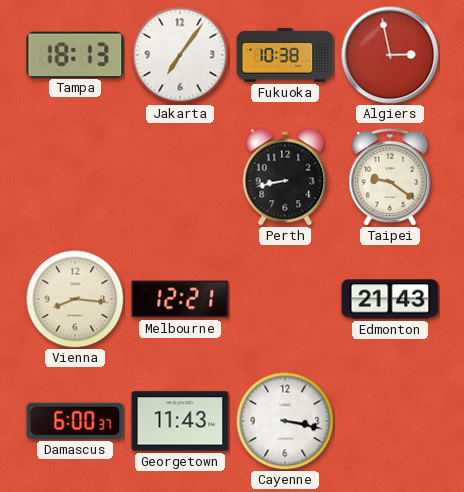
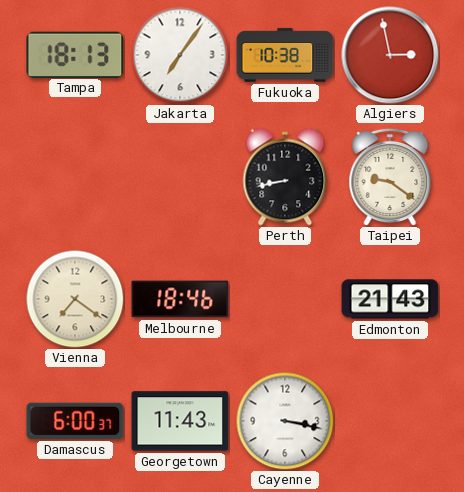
Vienna: 8:16 -> 7:21 (75, 299)
Melbourne: 12:21 -> 18:46 (180, 299)
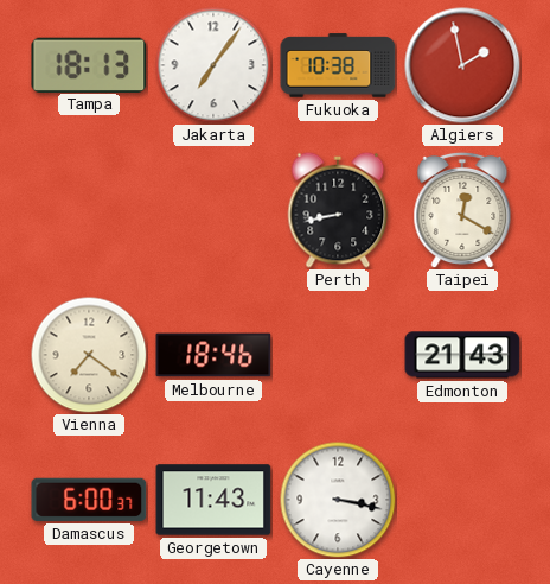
Algiers: 2:58 -> 1:58 (462, 65)
Taipei: 9:21 -> 12:20 (462, 210)
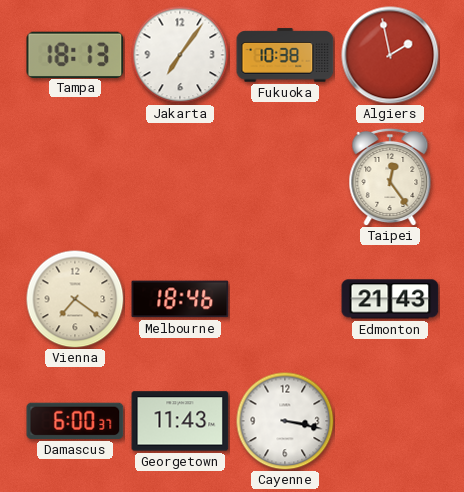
Perth: 8:43 -> none (338, 210)
Taipei: 12:20 -> 12:24 (390, 177)
